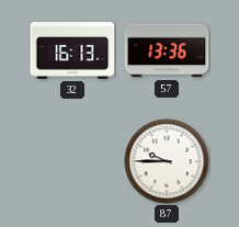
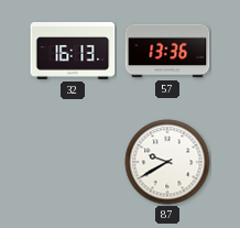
87: 9:45 -> 9:40 (167, 162)
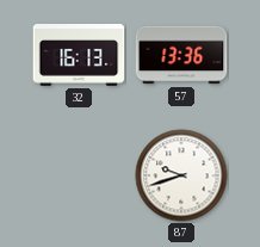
87: 9:40 -> 9:42 (181, 175)
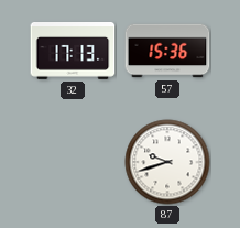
32: 16:13 -> 17:13 (73, 52)
57: 13:36 -> 15:36 (167, 51)
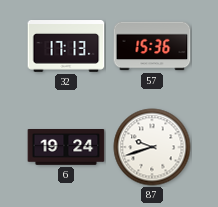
6: none -> 19:24 (66, 148)
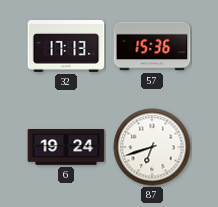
87: 9:42 -> 6:42 (152, 147)
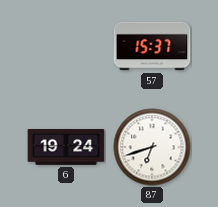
32: 17:13 -> none (66, 47)
57: 15:36 -> 15:37 (152, 46)
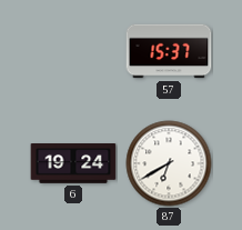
87: 6:42 -> 6:40 (169, 163)
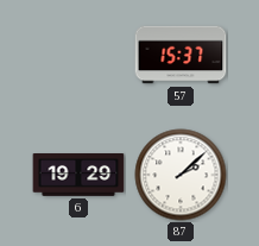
6: 19:24 -> 19:29 (78, 176)
87: 6:40 -> 2:08 (181, 175)
